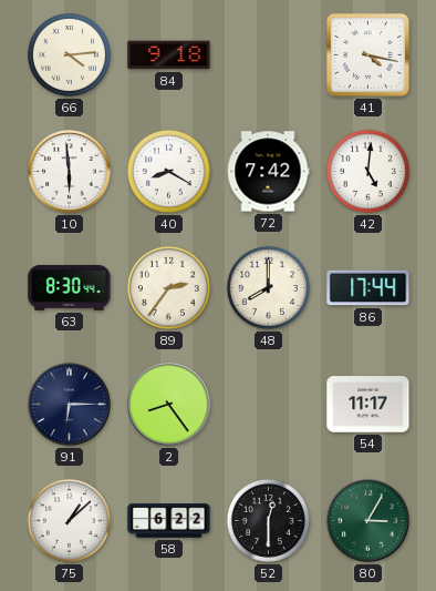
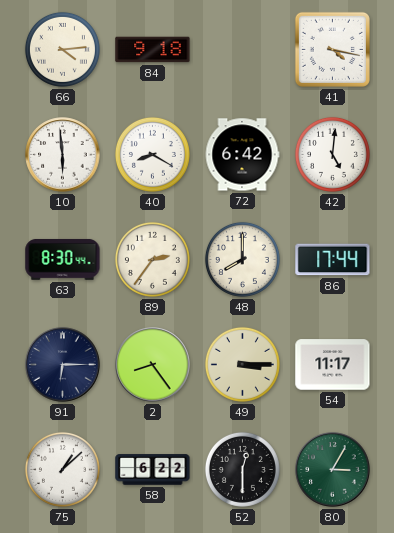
72: 7:42 -> 6:42 (242, 155)
49: none -> 3:15 (242, 364)
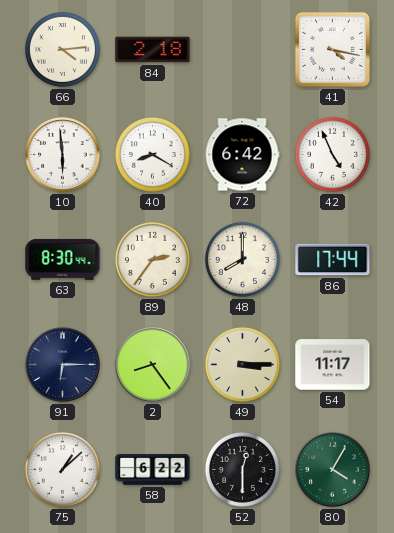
84: 9:18 -> 2:18 (153, 50)
42: 5:01 -> 4:56 (332, 154)
80: 3:05 -> 4:05 (333, 470)
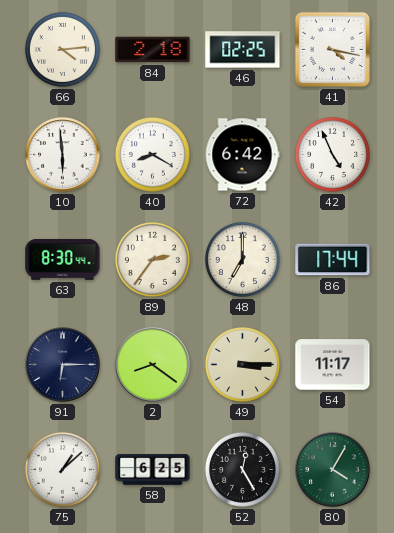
46: none -> 02:25 (243, 50)
48: 8:00 -> 7:00 (242, 259)
2: 8:24 -> 8:21 (153, 365)
58: 6:22 -> 6:25 (153, 470)
52: 12:30 -> 12:25 (242, 469)
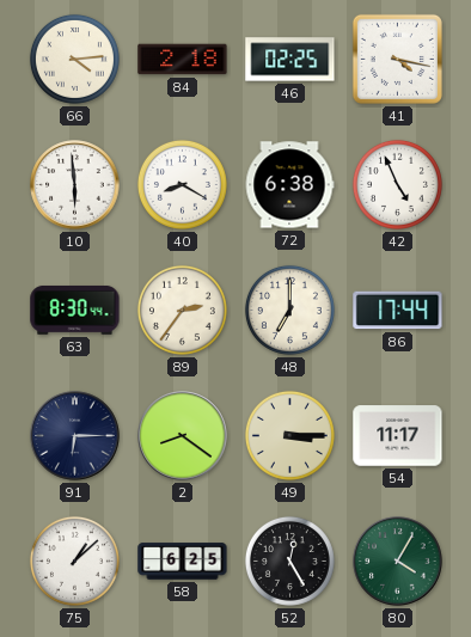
72: 6:42 -> 6:38 (289, 185)
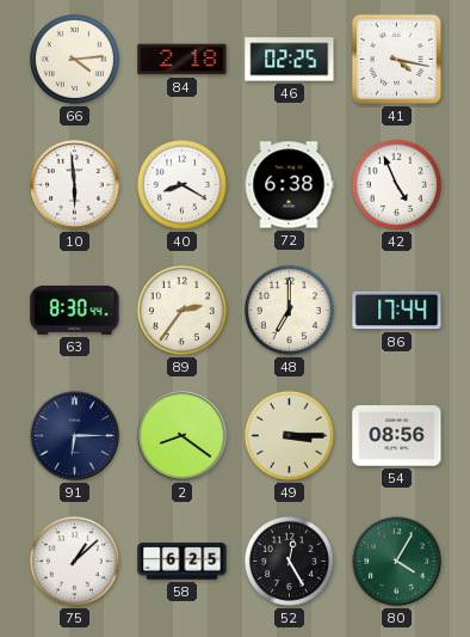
54: 11:17 -> 08:56 (397, 436)
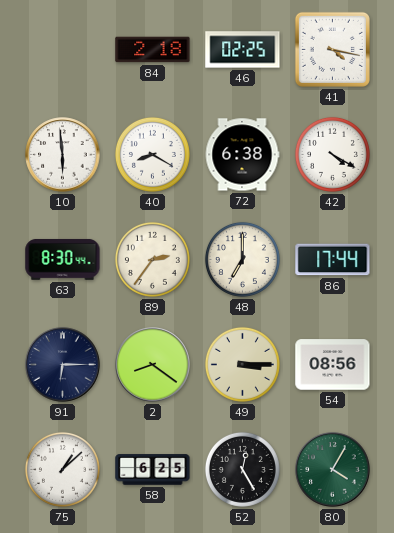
66: 4:14 -> none (74, 59)
42: 4:56 -> 4:20 (332, 154)
